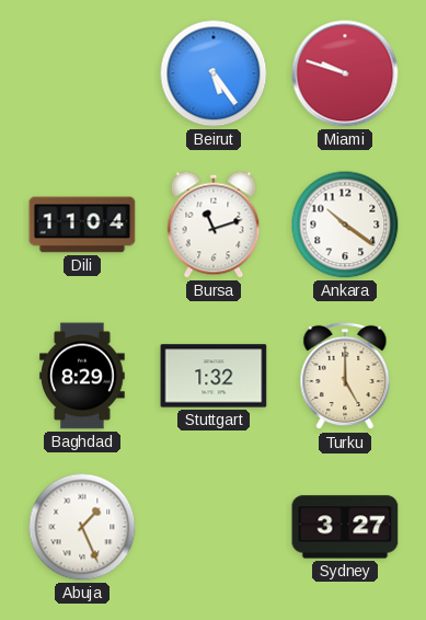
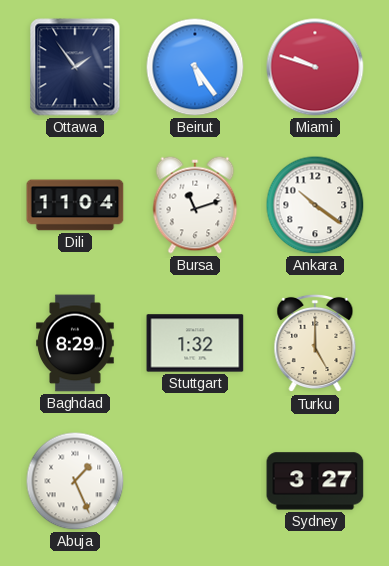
Ottawa: none -> 1:54 (75, 67)
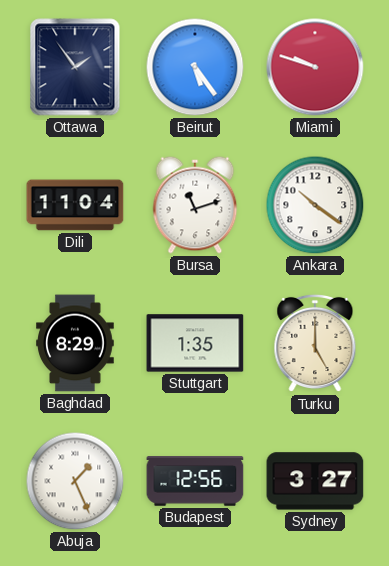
Stuttgart: 1:32 -> 1:35 (195, 343)
Budapest: none -> 12:56 (195, 481)
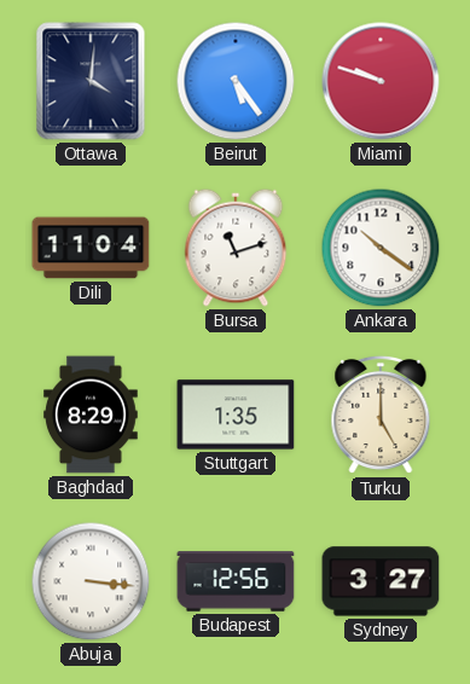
Ottawa: 1:54 -> 4:01 (91, 81)
Abuja: 1:26 -> 3:16 (91, 581)
